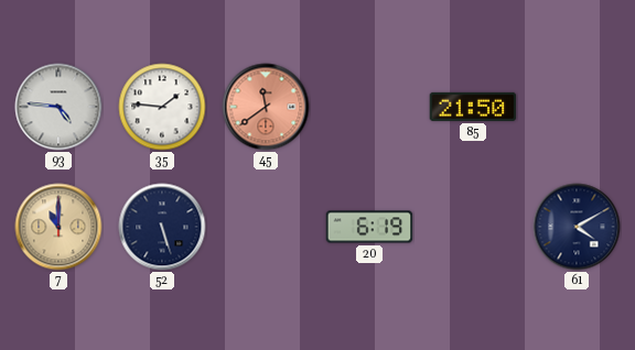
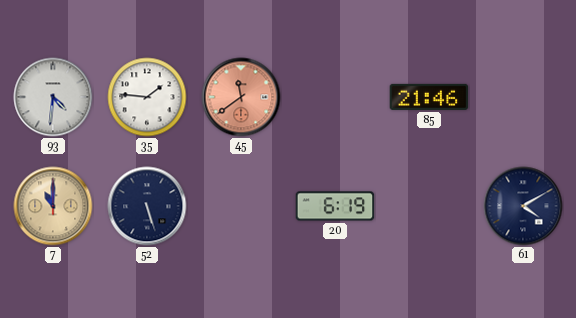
93: 4:46 -> 4:31 (53, 97)
85: 21:50 -> 21:46 (429, 97)
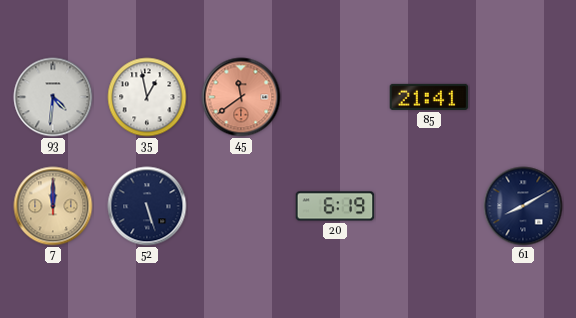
35: 1:46 -> 12:58 (147, 97)
85: 21:46 -> 21:41 (429, 97)
7: 11:00 -> 12:00 (53, 206)
61: 4:10 -> 8:10 (523, 206)
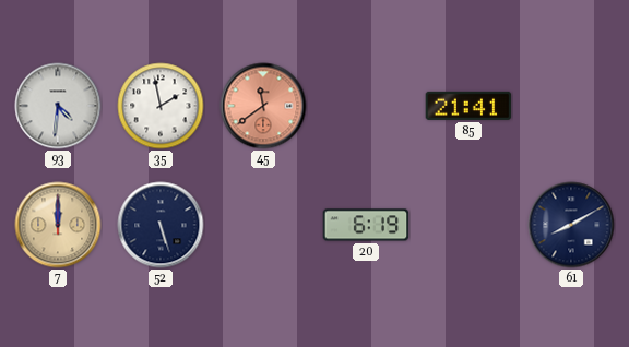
35: 12:58 -> 1:58 (161, 106)
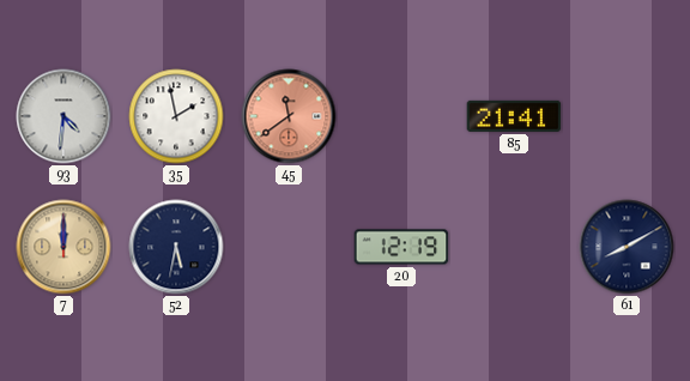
52: 5:27 -> 5:32 (176, 247)
20: 6:19 -> 12:19 (401, 247)
